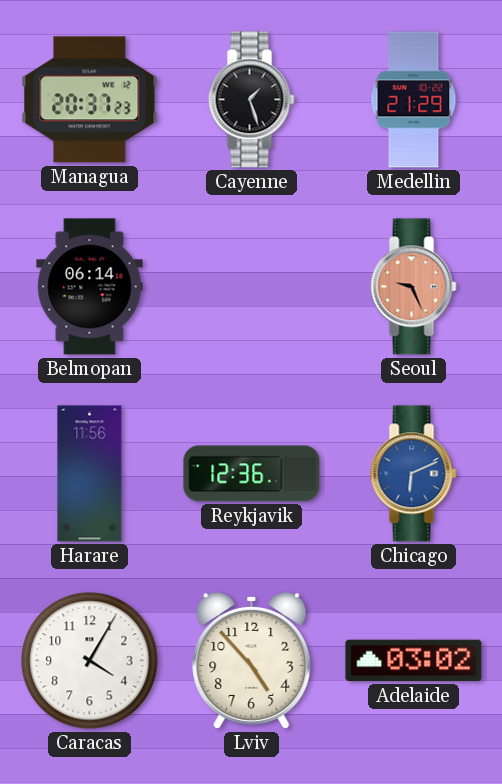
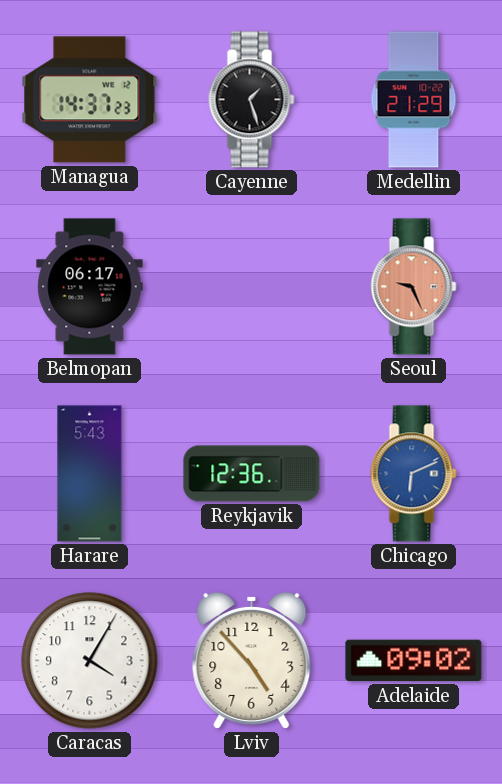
Managua: 20:37 -> 14:37 (90, 100)
Belmopan: 06:14 -> 06:17 (90, 287)
Harare: 11:56 -> 5:43 (90, 474)
Adelaide: 03:02 -> 09:02 (414, 661)
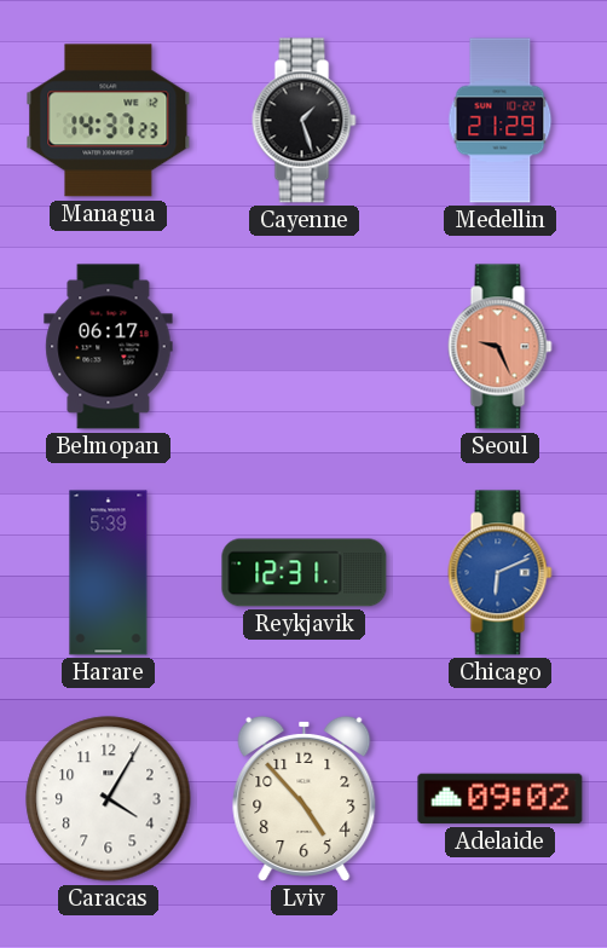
Harare: 5:43 -> 5:39 (109, 573)
Reykjavik: 12:36 -> 12:31 (305, 573)
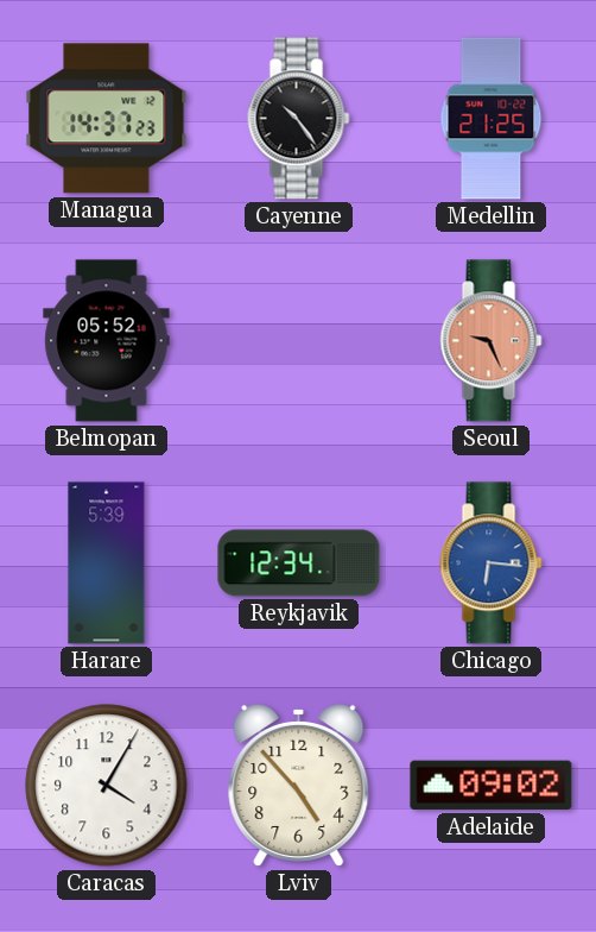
Cayenne: 1:27 -> 10:24 (299, 119)
Medellin: 21:29 -> 21:25 (492, 119)
Belmopan: 06:17 -> 05:52 (107, 341)
Reykjavik: 12:31 -> 12:34 (299, 563)
Chicago: 6:11 -> 6:16 (492, 563)
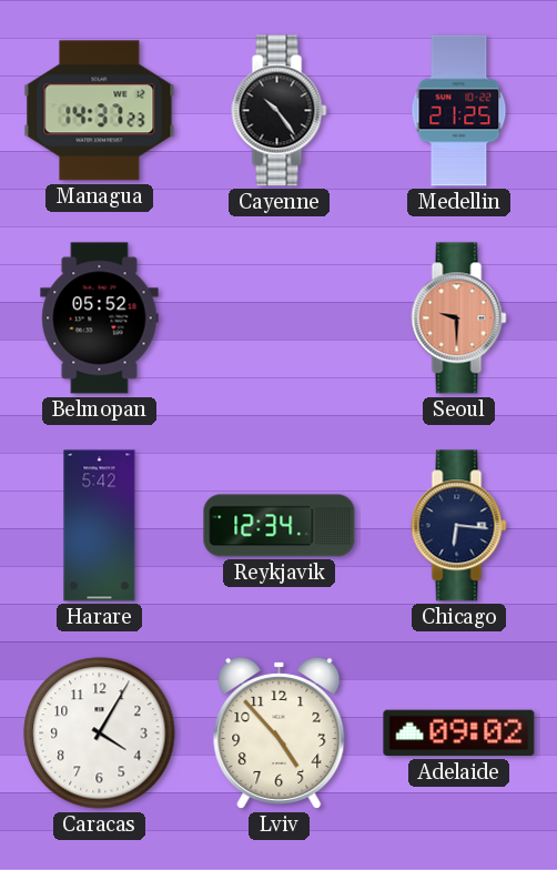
Seoul: 9:26 -> 9:30 (459, 318)
Harare: 5:39 -> 5:42 (100, 526)
Chicago dial: blue -> navy (459, 526)
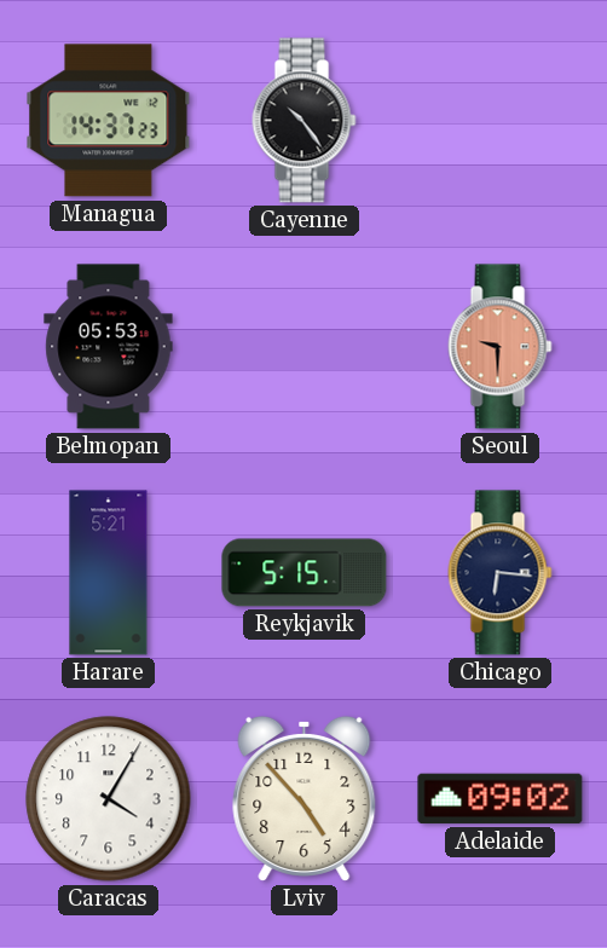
Medellin: 21:25 -> none (459, 111)
Belmopan: 05:52 -> 05:53 (109, 347)
Harare: 5:42 -> 5:21 (109, 573)
Reykjavik: 12:34 -> 5:15 (305, 573)
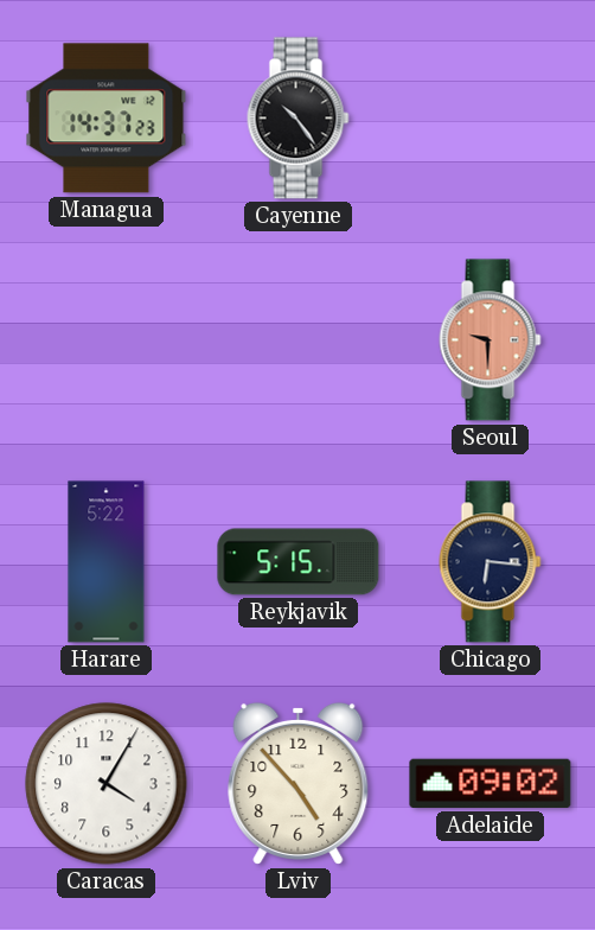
Belmopan: 05:53 -> none (109, 347)
Harare: 5:21 -> 5:22 (107, 562)
